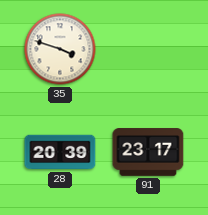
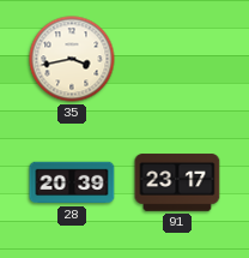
35: 3:48 -> 3:43 (72, 59)
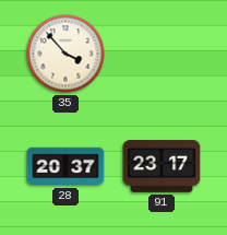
35: 3:43 -> 3:53 (65, 54)
28: 20:39 -> 20:37 (65, 166)
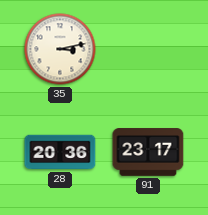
35: 3:53 -> 3:13 (60, 49)
28: 20:37 -> 20:36 (60, 152)
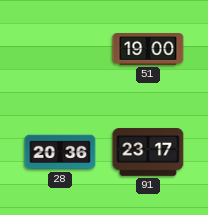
35: 3:13 -> none (60, 49)
51: none -> 19:00 (148, 49)
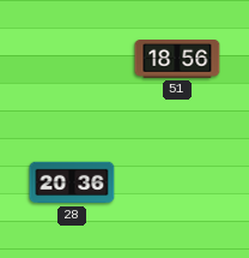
51: 19:00 -> 18:56 (177, 59)
91: 23:17 -> none (148, 152)
